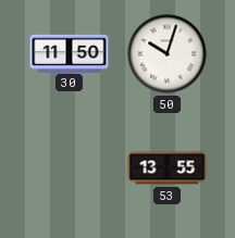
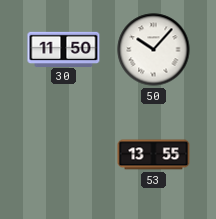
50: 10:03 -> 10:07 (154, 50)
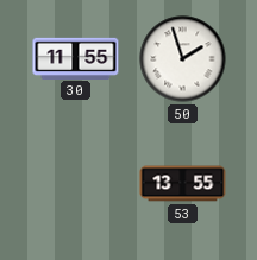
30: 11:50 -> 11:55 (76, 58)
50: 10:07 -> 1:57 (183, 59)
